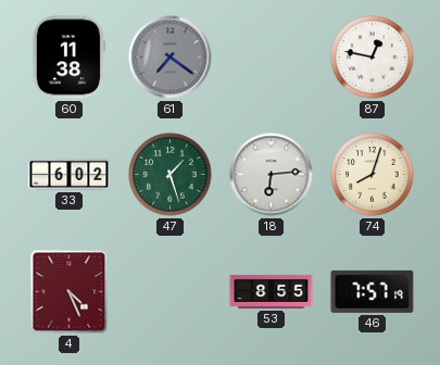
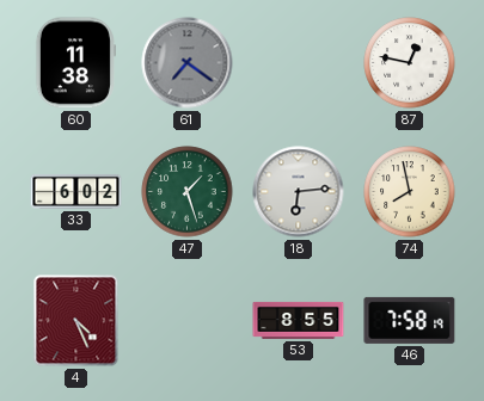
74: 8:03 -> 7:58 (410, 192)
46: 7:57 -> 7:58 (410, 320)
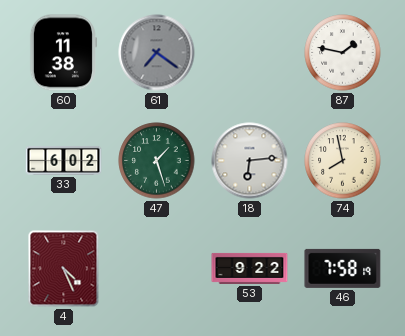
87: 12:47 -> 1:47 (343, 53)
53: 8:55 -> 9:22 (250, 268)
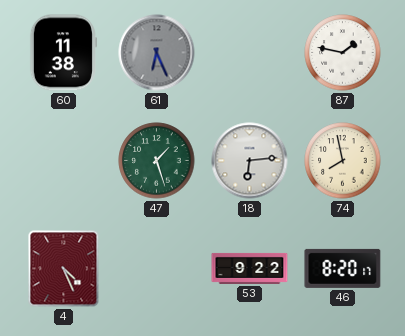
61: 7:21 -> 6:26 (157, 53)
33: 6:02 -> none (64, 161)
46: 7:58 -> 8:20 (343, 268)
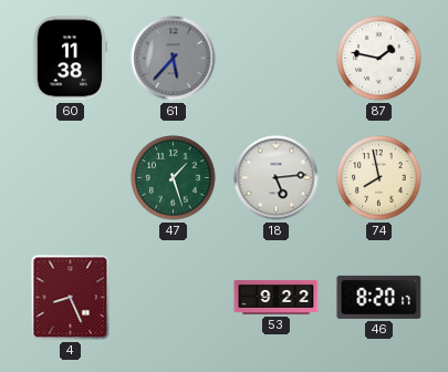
61: 6:26 -> 5:37 (174, 59)
18: 6:14 -> 5:14 (277, 178)
4: 4:26 -> 8:26 (71, 298)
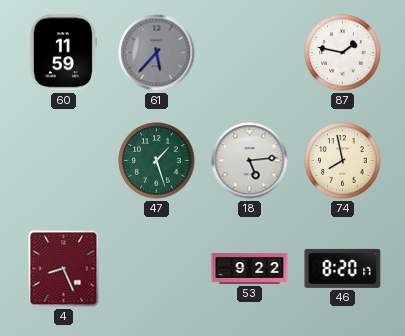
60: 11:38 -> 11:59 (63, 53)
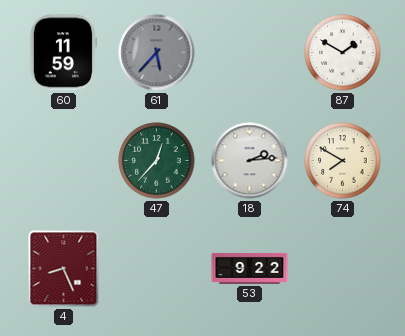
87: 1:47 -> 1:50 (343, 53)
47: 1:27 -> 12:37 (157, 161)
18: 5:14 -> 2:14 (250, 161)
74: 7:58 -> 7:50 (343, 161)
46: 8:20 -> none (343, 268)
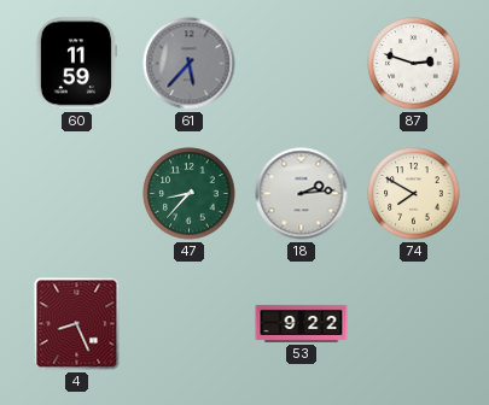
87: 1:50 -> 2:48 (414, 64)
47: 12:37 -> 8:37 (190, 194)
